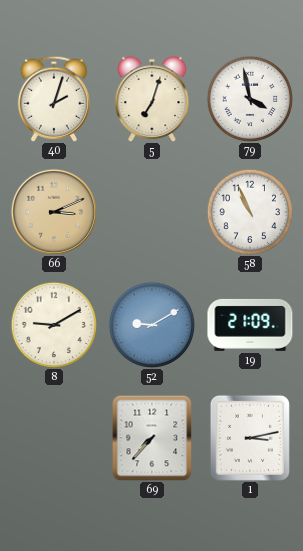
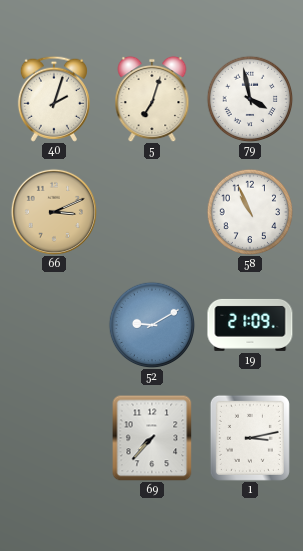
8: 9:10 -> none (54, 325)
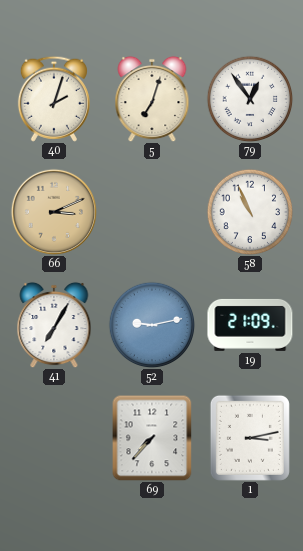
79: 3:58 -> 12:54 (250, 99)
41: none -> 7:05 (54, 325)
52: 9:10 -> 9:13 (152, 325)
